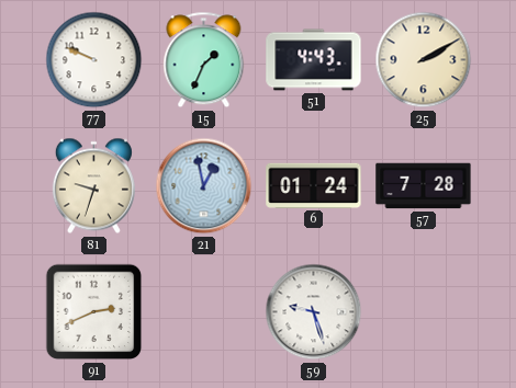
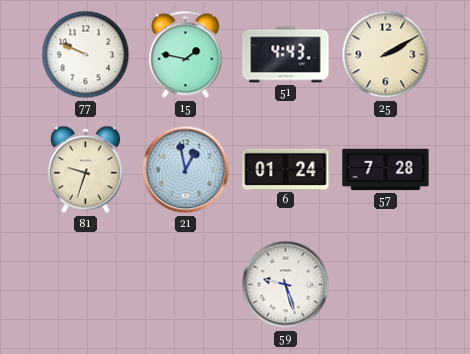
15: 1:34 -> 1:47 (186, 55)
91: 2:41 -> none (94, 312)
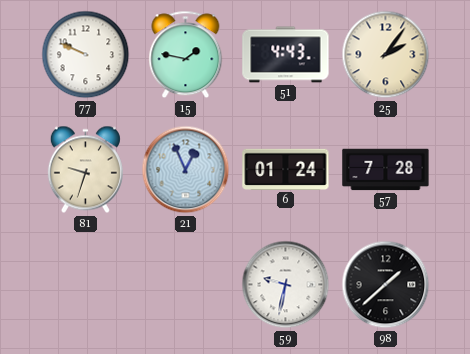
25: 2:10 -> 2:06 (386, 55)
21: 12:58 -> 12:56 (186, 170)
59: 9:27 -> 9:32 (286, 285)
98: none -> 1:38 (386, 285)
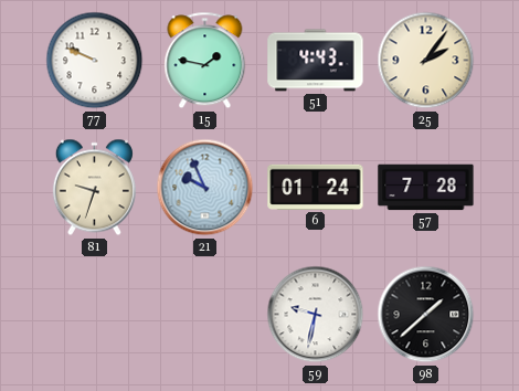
21: 12:56 -> 9:56 (205, 188)
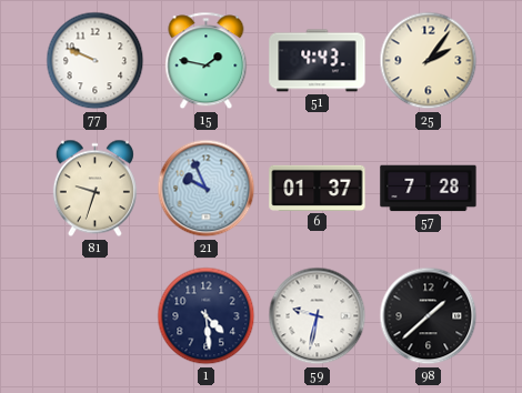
6: 01:24 -> 01:37 (318, 188)
1: none -> 4:29 (207, 316)
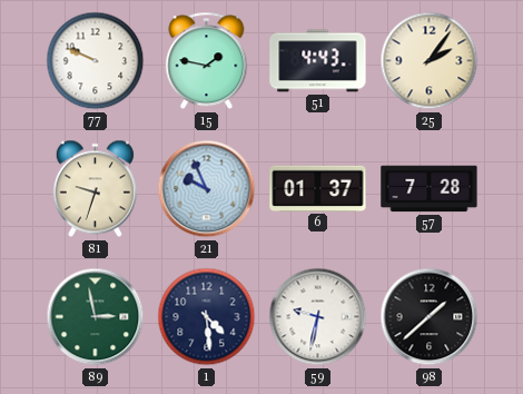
89: none -> 2:58 (96, 317)
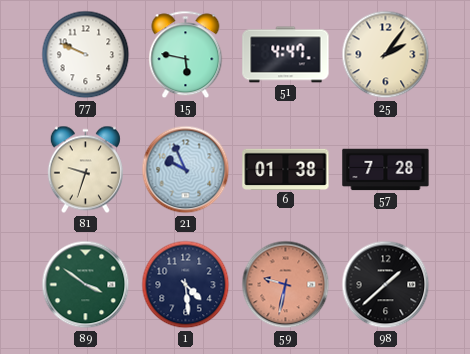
15: 1:47 -> 5:47 (186, 55)
51: 4:43 -> 4:47 (286, 55)
6: 01:37 -> 01:38 (286, 169)
89: 2:58 -> 3:51 (86, 285)
59 dial: white -> salmon (286, 285)
